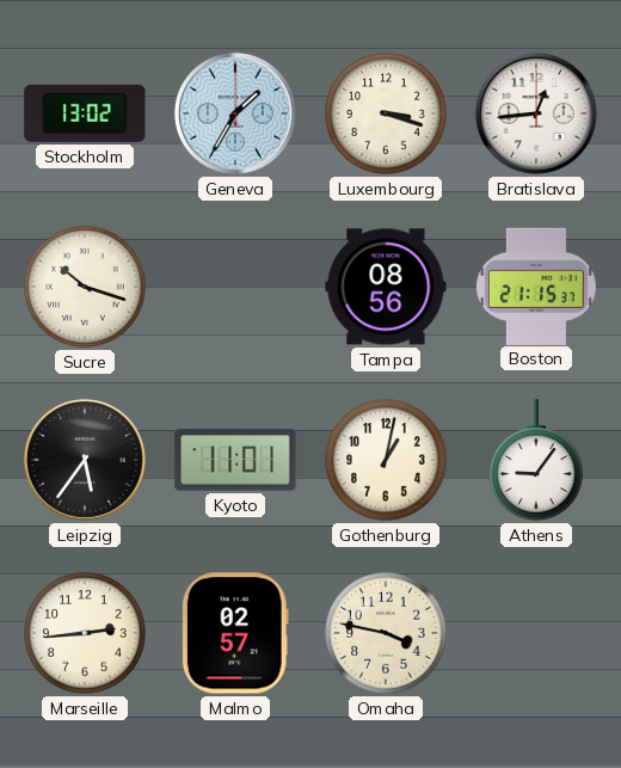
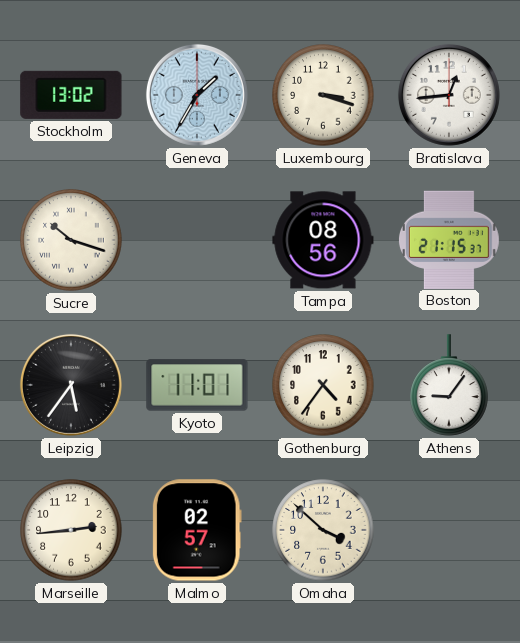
Gothenburg: 1:02 -> 4:36 (323, 385)
Omaha: 3:47 -> 3:52 (323, 530)
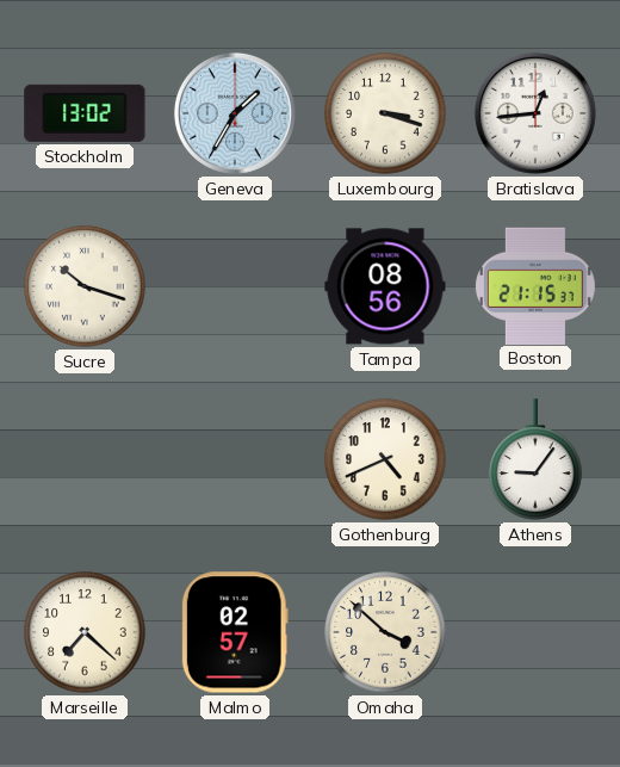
Leipzig: 5:36 -> none (71, 385)
Kyoto: 11:01 -> none (197, 385)
Gothenburg: 4:36 -> 4:41 (385, 459)
Marseille: 2:44 -> 7:22 (85, 632)
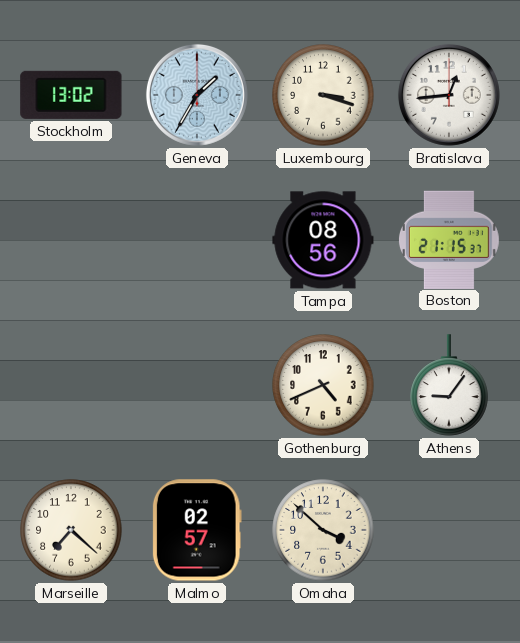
Sucre: 10:18 -> none (85, 286)
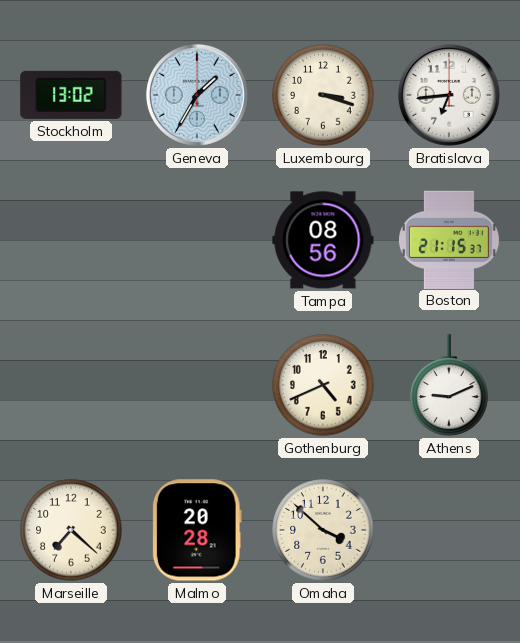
Bratislava: 12:44 -> 6:44 (449, 95)
Athens: 9:06 -> 9:11 (449, 385)
Malmo: 02:57 -> 20:28 (197, 530)
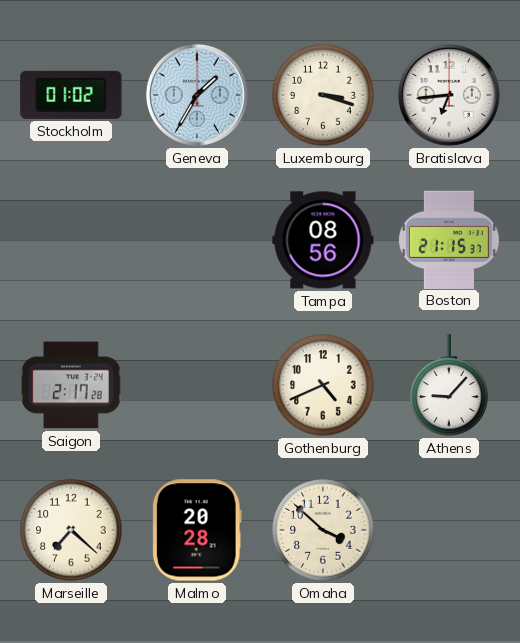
Stockholm: 13:02 -> 01:02 (71, 95)
Saigon: none -> 2:17 (71, 385)
Athens: 9:11 -> 9:07 (449, 385)
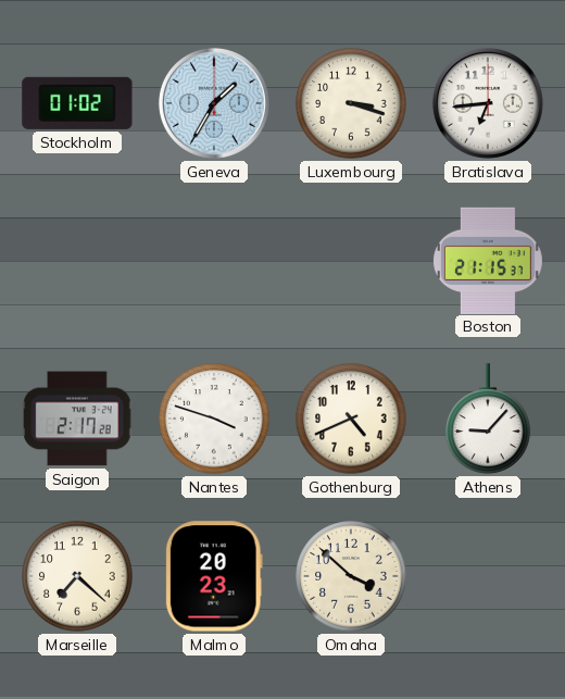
Tampa: 08:56 -> none (323, 240)
Nantes: none -> 3:48 (214, 419)
Malmo: 20:28 -> 20:23 (214, 576)
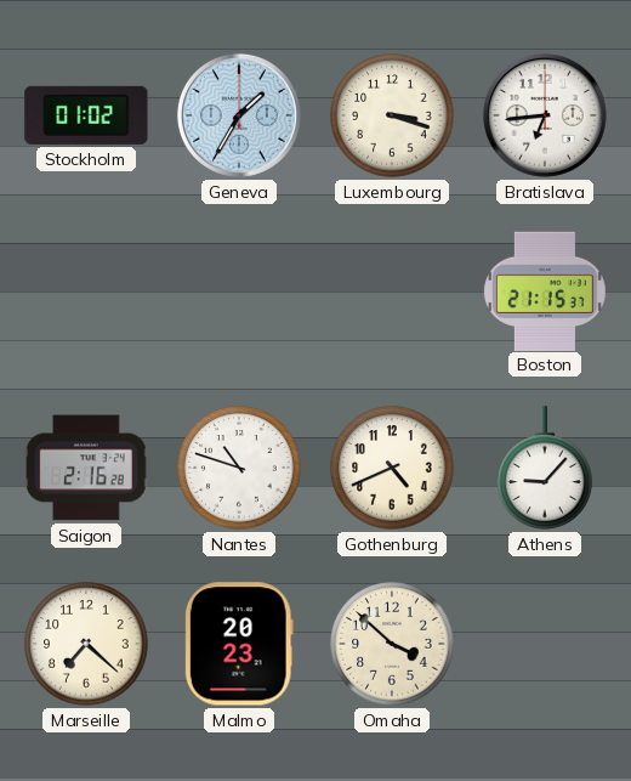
Saigon: 2:17 -> 2:16 (86, 468)
Nantes: 3:48 -> 10:48 (239, 468)
